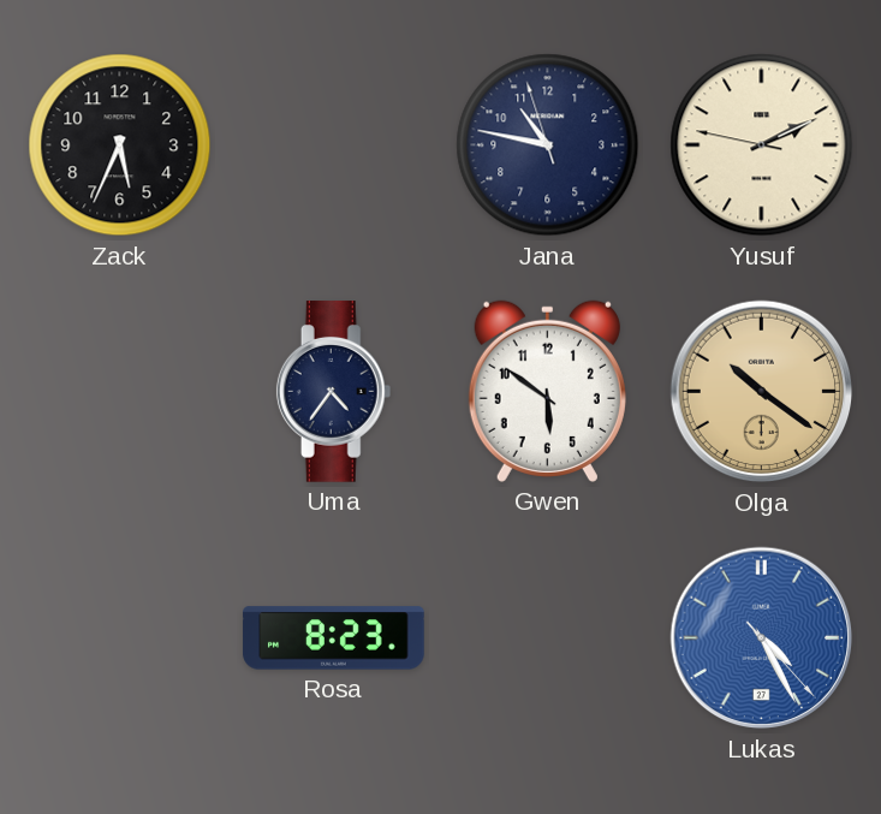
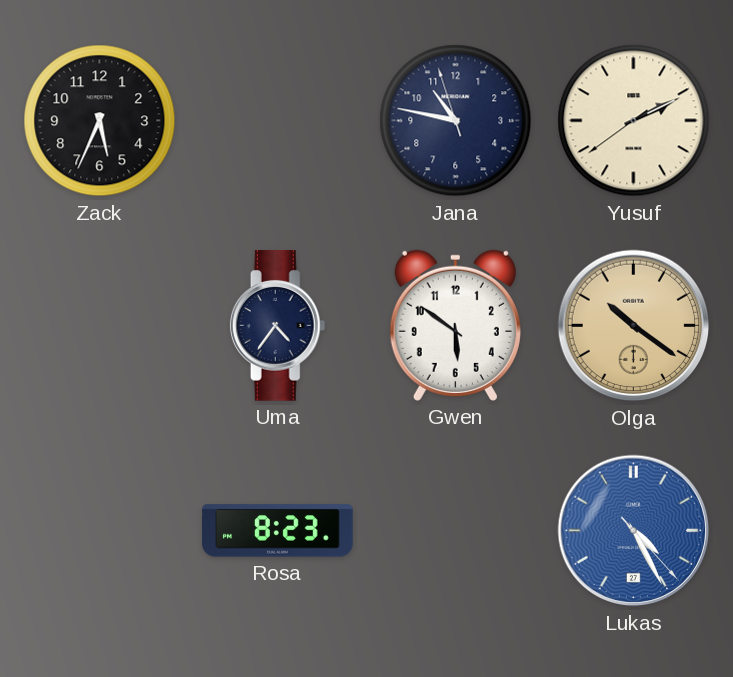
Yusuf: 2:10:47 -> 2:10:39 (634, 121)
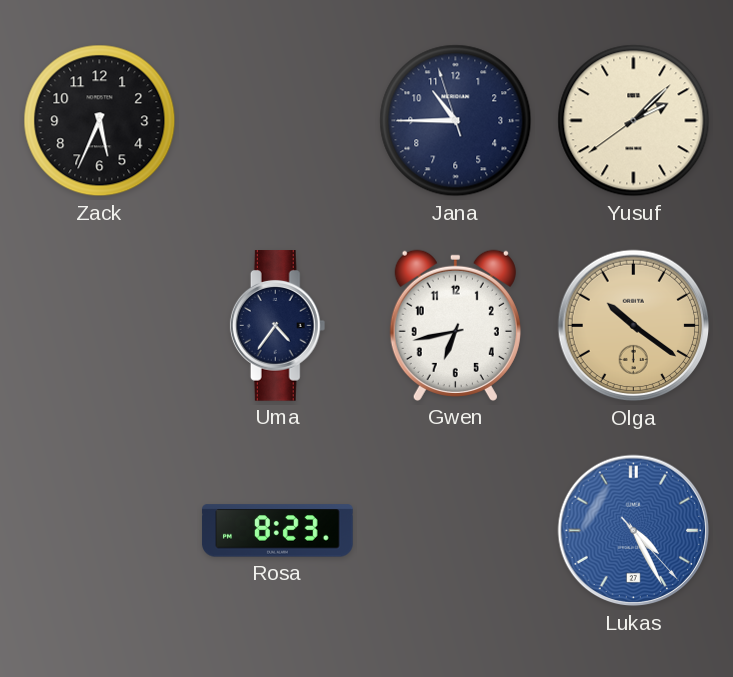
Jana: 10:46 -> 10:44 (456, 121)
Yusuf: 2:10 -> 2:07 (634, 121)
Gwen: 5:51 -> 6:43 (455, 325)
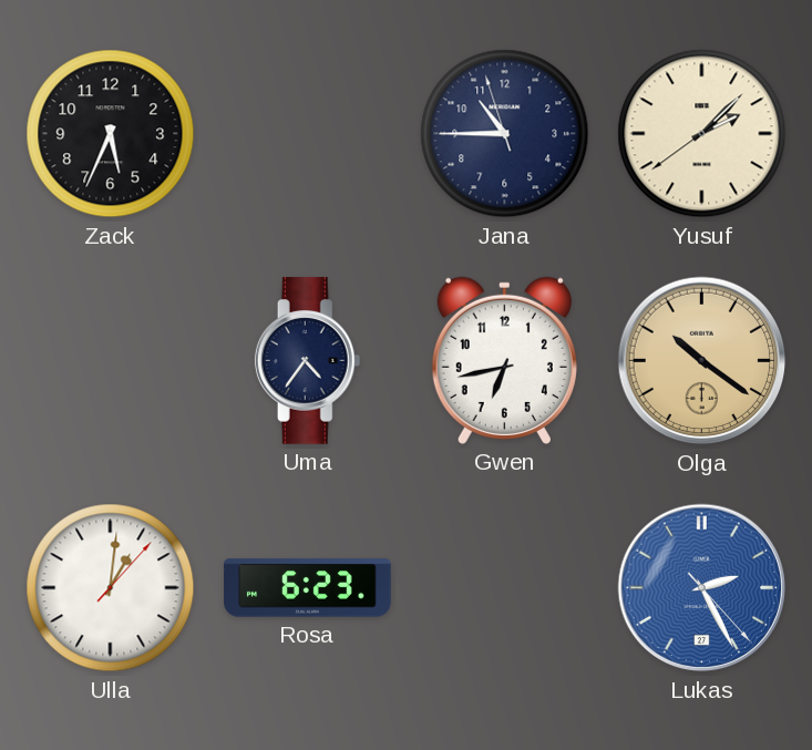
Ulla: none -> 1:01 (111, 588)
Rosa: 8:23 -> 6:23 (308, 588)
Lukas: 4:25 -> 2:25 (702, 588)
